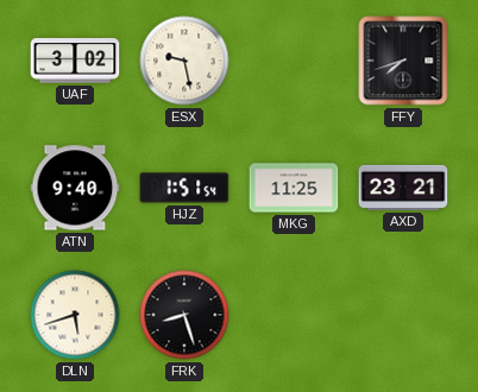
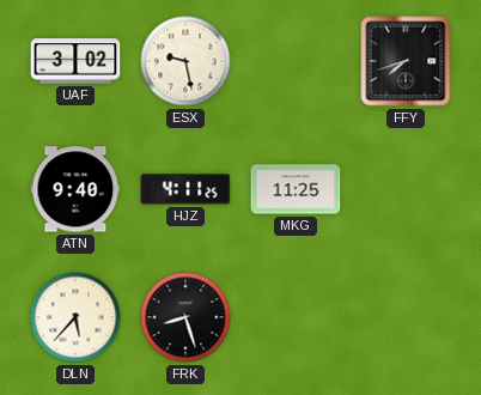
HJZ: 1:51 -> 4:11 (185, 189)
AXD: 23:21 -> none (403, 188)
DLN: 5:42 -> 5:37 (75, 317)
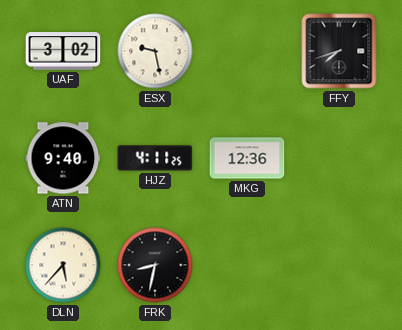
MKG: 11:25 -> 12:36 (247, 158)
FRK: 8:27 -> 8:32 (155, 265)
